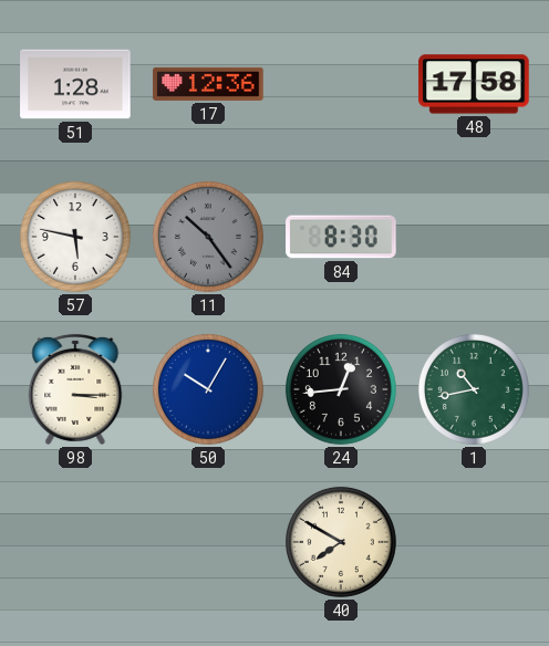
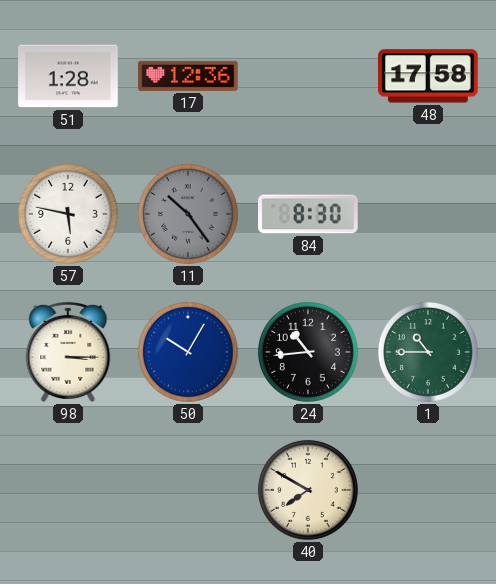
24: 12:44 -> 10:44 (308, 352)
1: 10:43 -> 10:45 (428, 352)
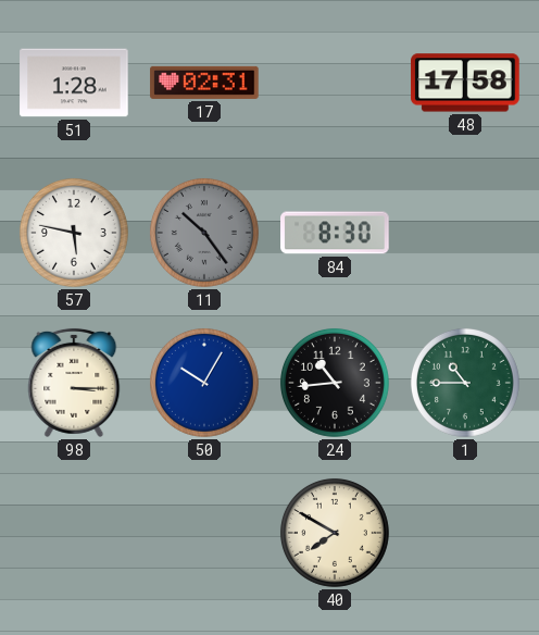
17: 12:36 -> 02:31 (204, 83)
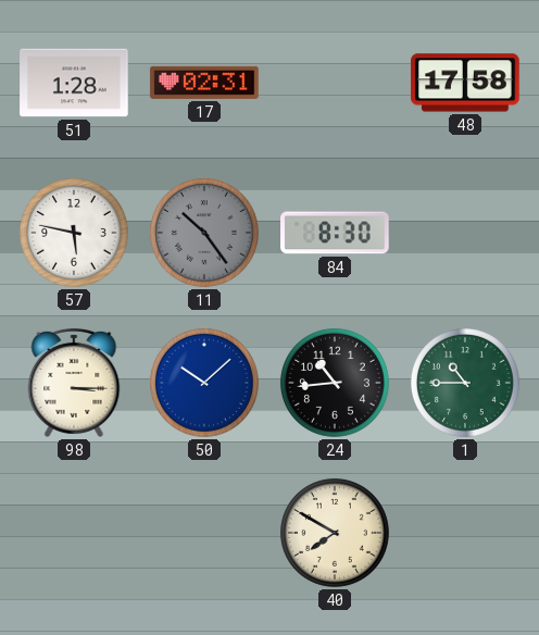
50: 10:05 -> 10:08 (204, 383)
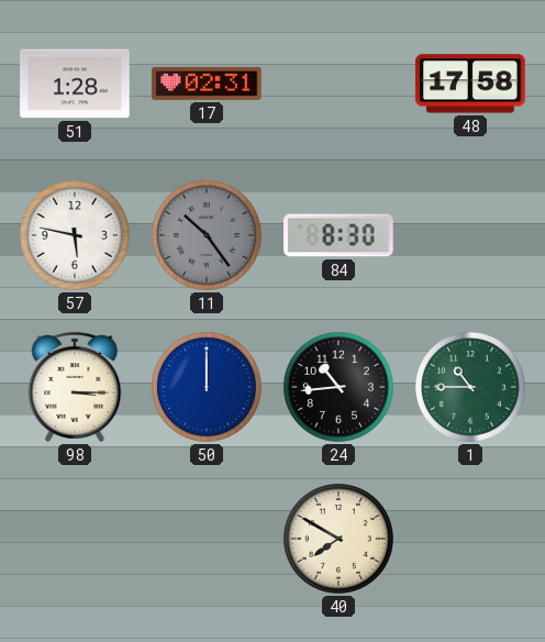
50: 10:08 -> 12:00 (207, 387)
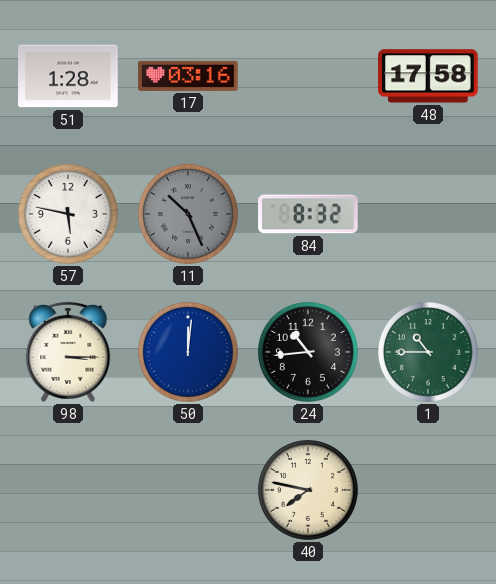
17: 02:31 -> 03:16 (188, 76)
11: 10:24 -> 10:26 (188, 214)
84: 8:30 -> 8:32 (308, 214)
50: 12:00 -> 12:01 (188, 352)
40: 7:50 -> 7:47 (308, 490)
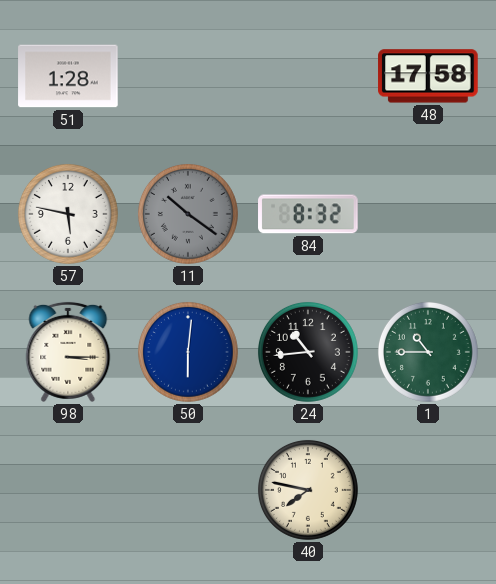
17: 03:16 -> none (188, 76)
11: 10:26 -> 10:21 (188, 214)
50: 12:01 -> 6:01 (188, 352)
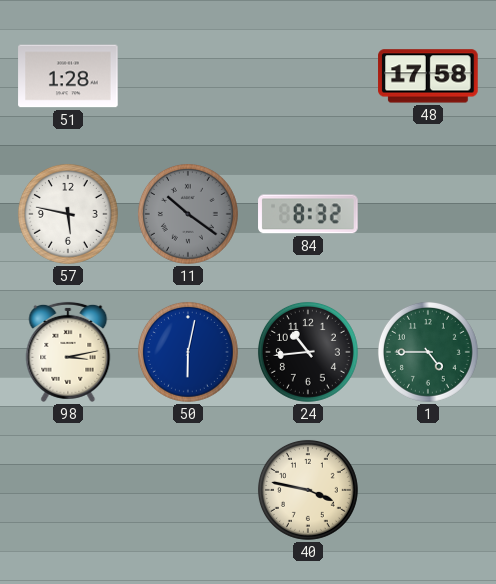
98: 3:15 -> 3:13 (68, 352)
50: 6:01 -> 6:02 (188, 352)
1: 10:45 -> 4:45 (428, 352)
40: 7:47 -> 3:47 (308, 490)
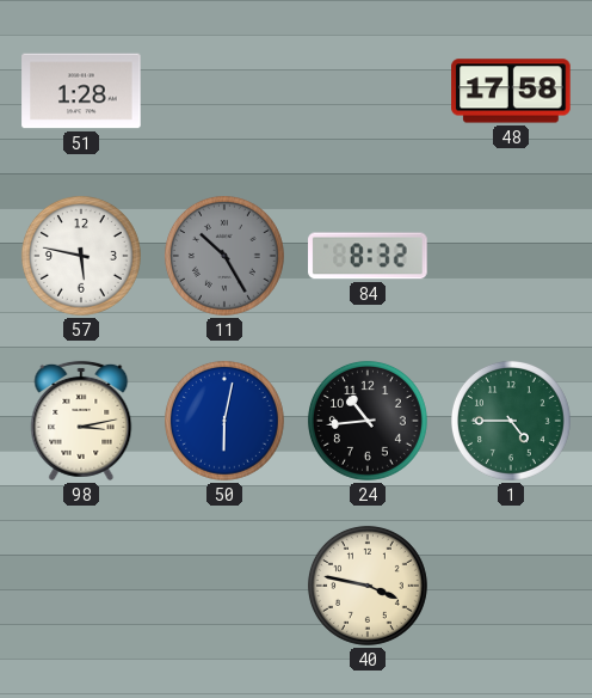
11: 10:21 -> 10:25 (224, 256)
